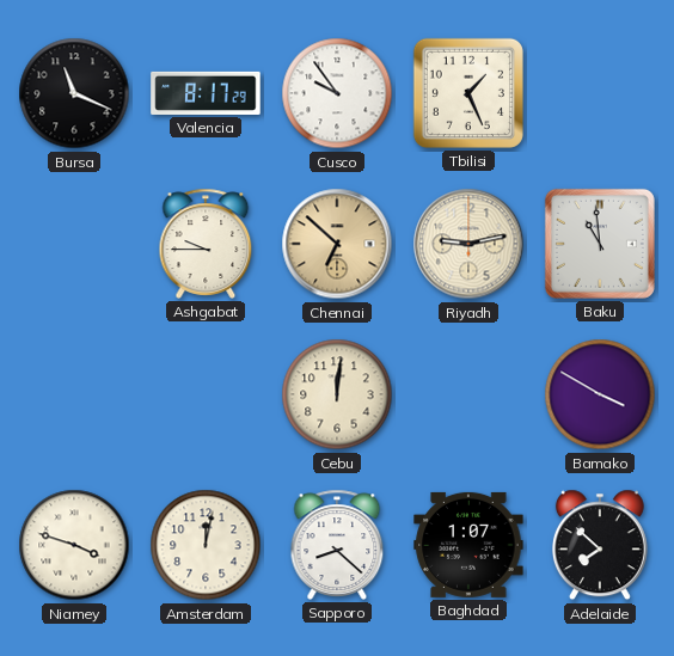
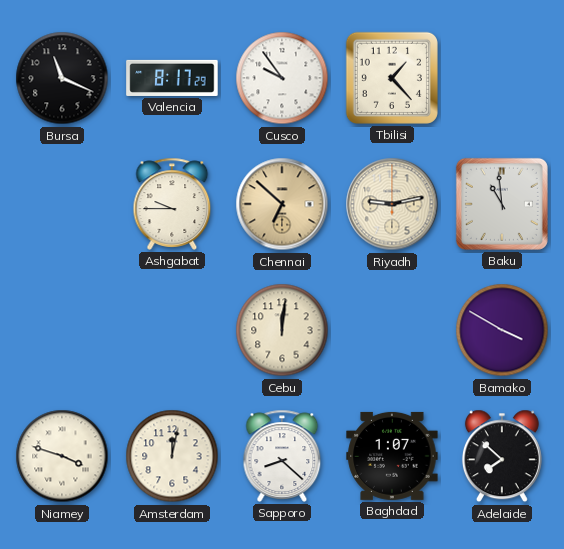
Tbilisi: 1:26 -> 1:23 (392, 78)
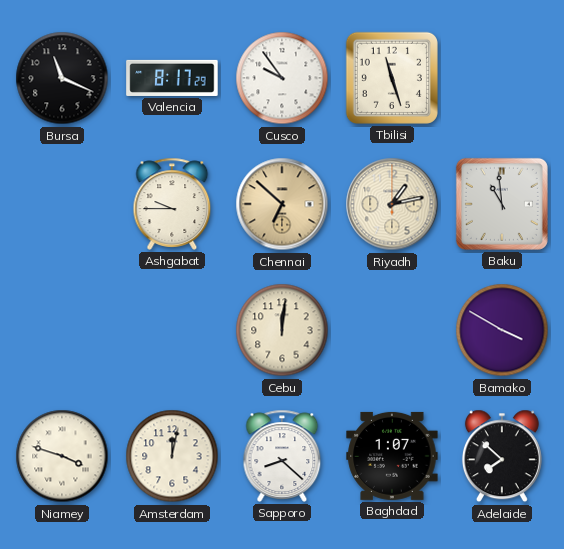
Tbilisi: 1:23 -> 11:27 (392, 78)
Riyadh: 9:13 -> 1:13 (392, 204)
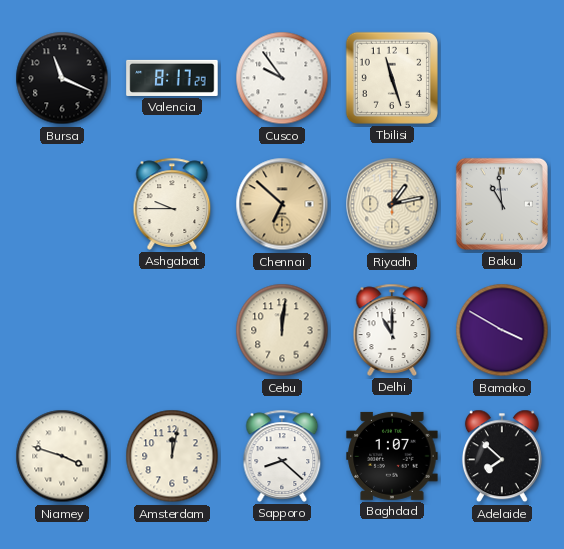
Delhi: none -> 11:00 (392, 330)
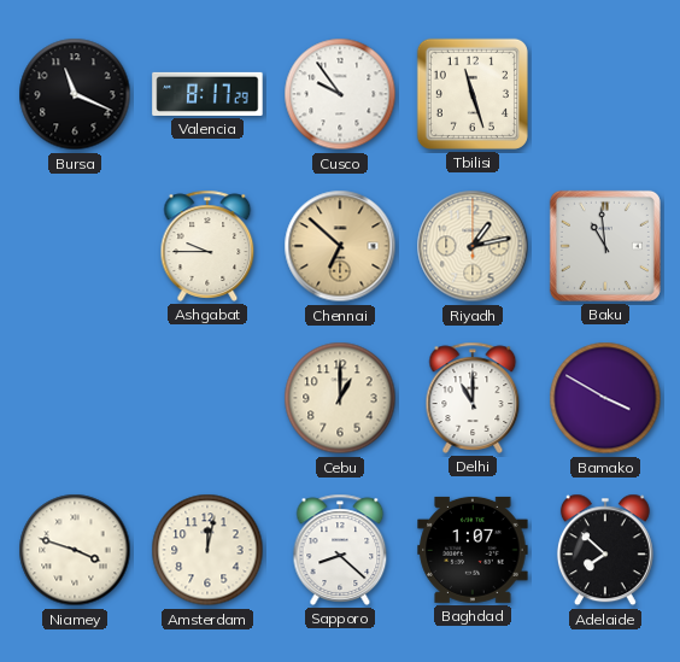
Cebu: 12:01 -> 1:00 (340, 398)
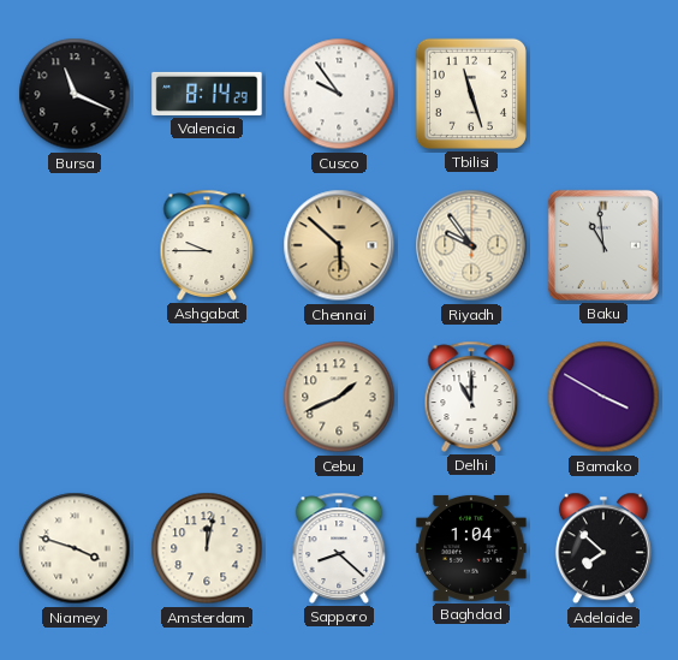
Valencia: 8:17 -> 8:14 (207, 94)
Chennai: 6:52 -> 5:52 (339, 245)
Riyadh: 1:13 -> 9:54 (471, 245)
Cebu: 1:00 -> 1:41 (339, 397)
Baghdad: 1:07 -> 1:04 (471, 548)
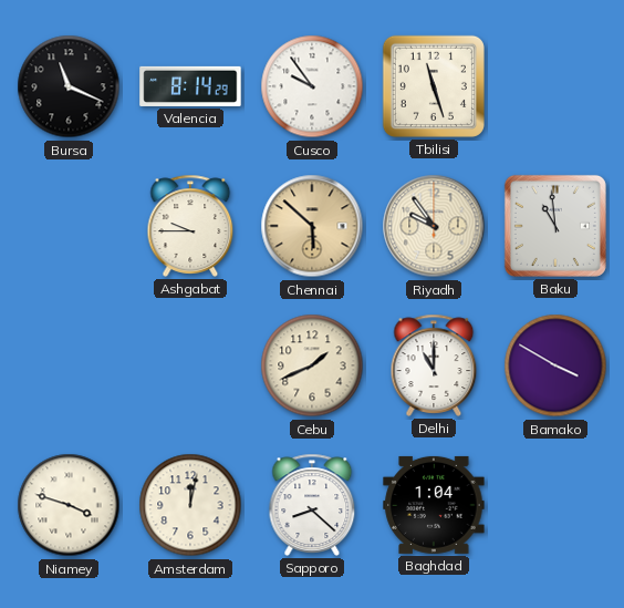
Adelaide: 7:52 -> none (603, 548)
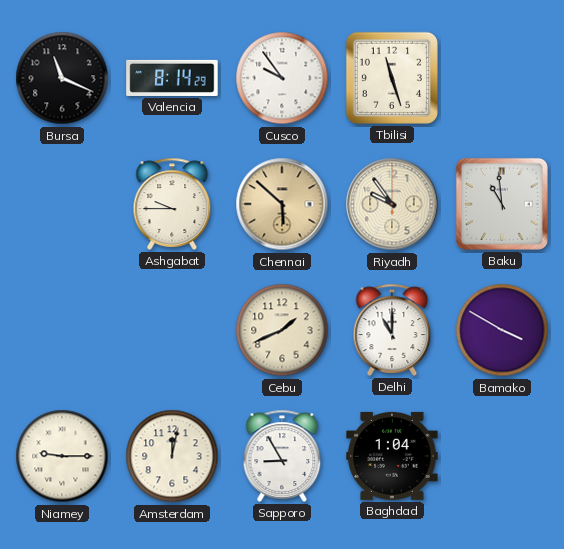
Niamey: 3:48 -> 9:15 (62, 456)
Sapporo: 8:22 -> 8:55 (282, 456)
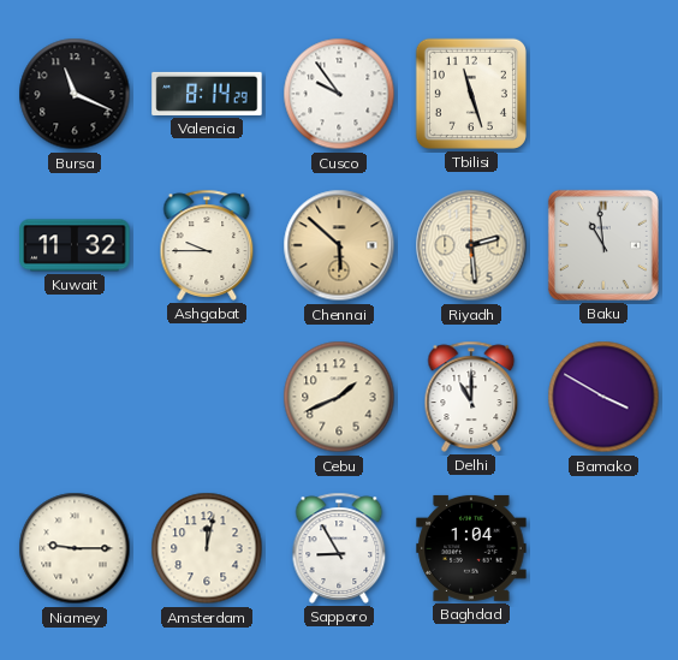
Kuwait: none -> 11:32 (75, 245)
Riyadh: 9:54 -> 2:29 (471, 245)
